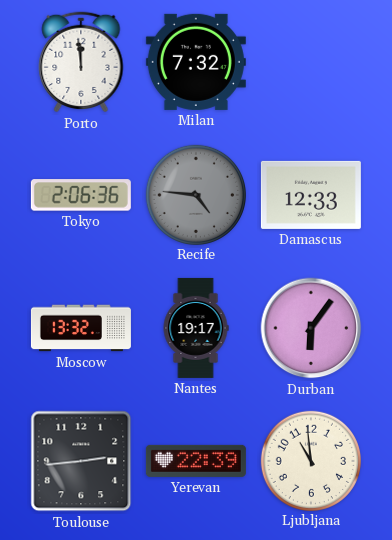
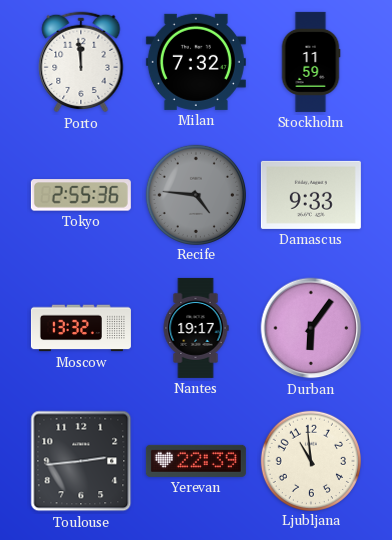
Stockholm: none -> 11:59 (311, 62)
Tokyo: 2:06 -> 2:55 (81, 195)
Damascus: 12:33 -> 9:33 (311, 195)
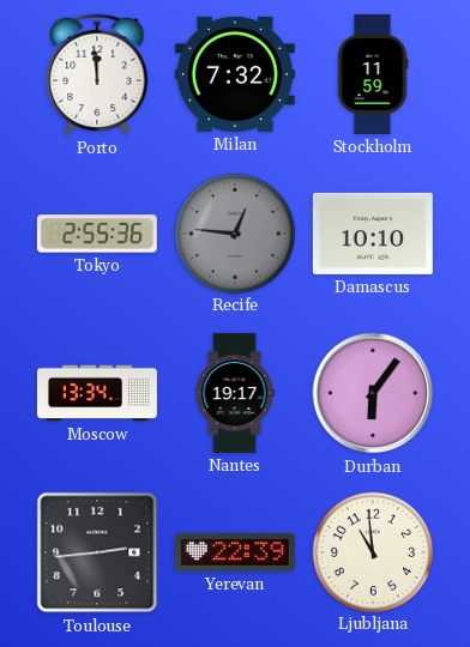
Recife: 4:46 -> 12:46 (234, 232)
Damascus: 9:33 -> 10:10 (373, 234)
Moscow: 13:32 -> 13:34 (97, 393)
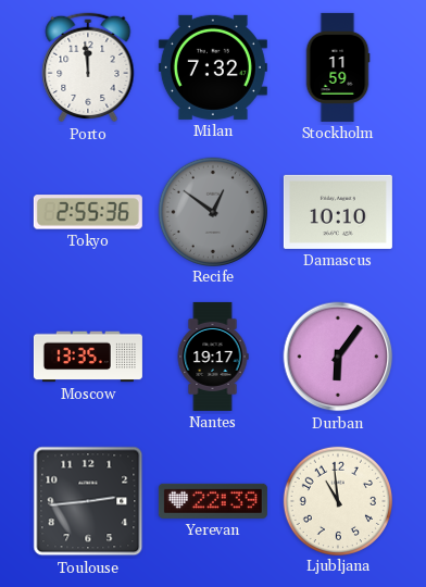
Recife: 12:46 -> 12:51 (212, 211)
Moscow: 13:34 -> 13:35 (88, 357)
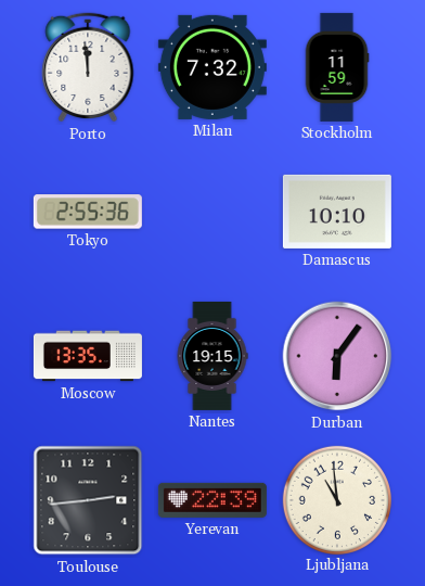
Recife: 12:51 -> none (212, 211)
Nantes: 19:17 -> 19:15 (212, 356)
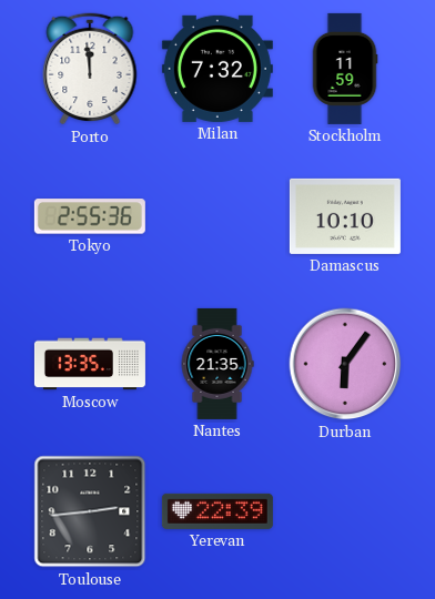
Nantes: 19:15 -> 21:35 (217, 364)
Ljubljana: 10:59 -> none (336, 499)
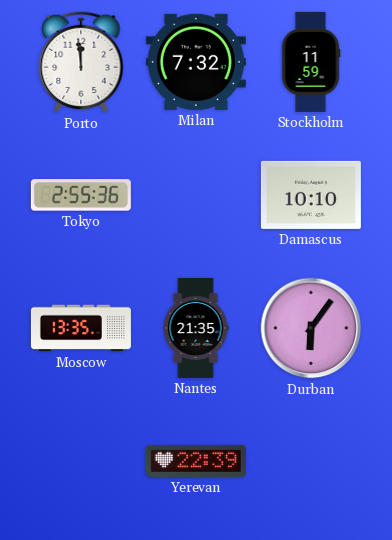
Toulouse: 2:44 -> none (90, 511)
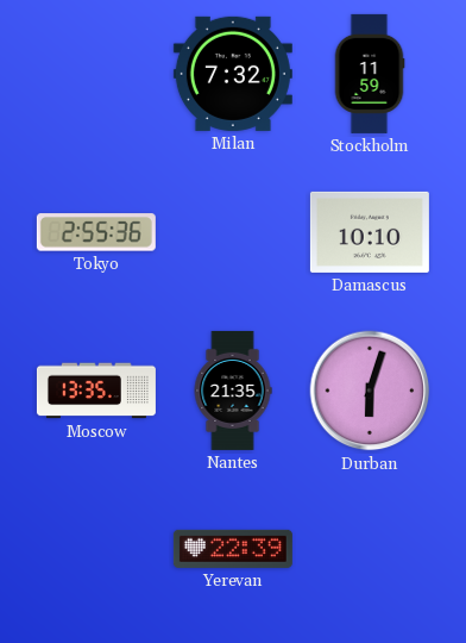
Porto: 11:59 -> none (81, 62)
Durban: 6:06 -> 6:03 (370, 391)
